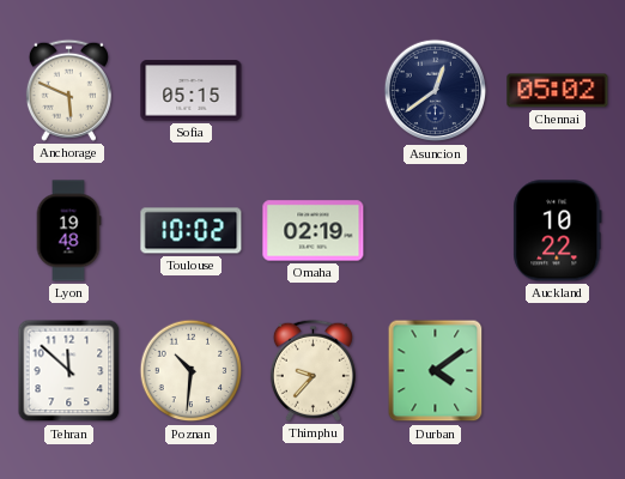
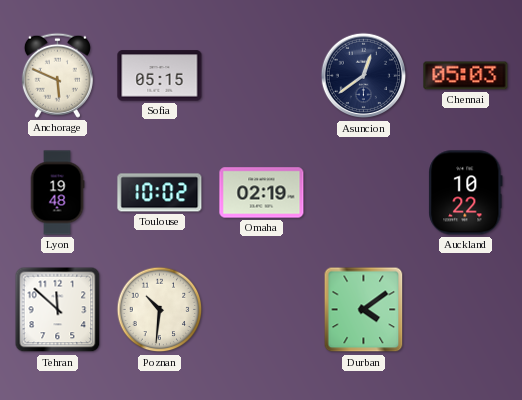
Chennai: 05:02 -> 05:03 (466, 76)
Thimphu: 9:37 -> none (313, 370)
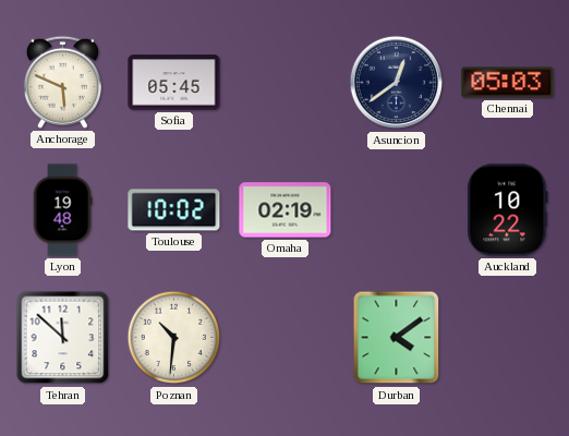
Sofia: 05:15 -> 05:45 (174, 83)
